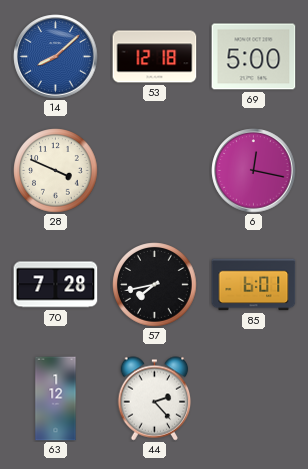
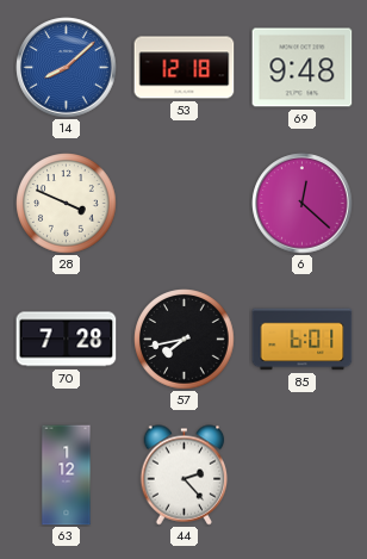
69: 5:00 -> 9:48 (303, 68)
6: 12:17 -> 12:22 (303, 204)
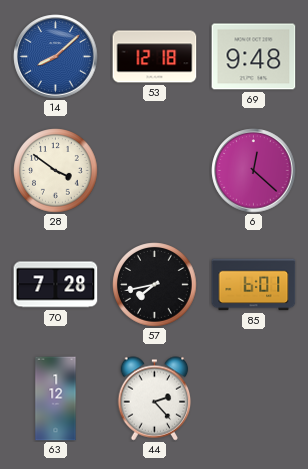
28: 3:49 -> 3:51 (56, 171)
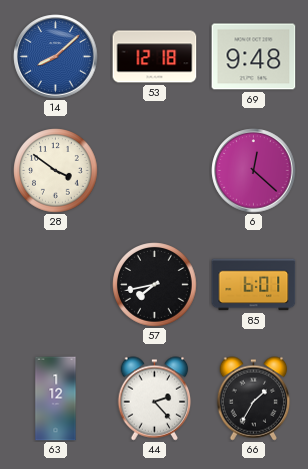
70: 7:28 -> none (56, 285)
66: none -> 1:35 (254, 399)
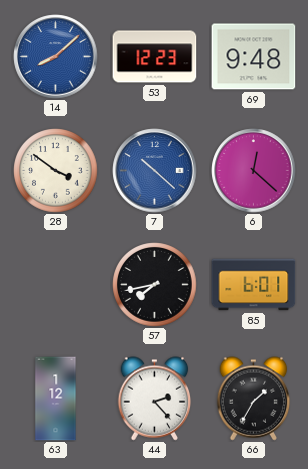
53: 12:18 -> 12:23 (155, 57)
7: none -> 10:22 (155, 171)
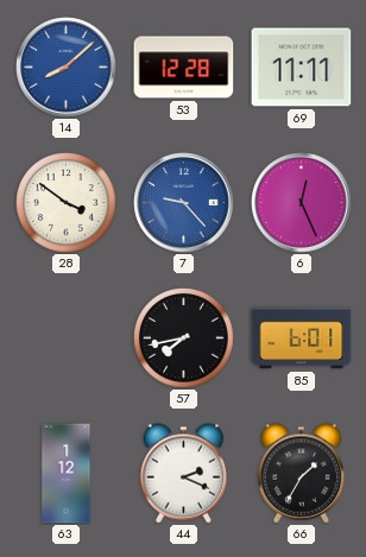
53: 12:23 -> 12:28 (184, 68)
69: 9:48 -> 11:11 (302, 68)
7: 10:22 -> 9:23 (184, 203)
6: 12:22 -> 12:26 (302, 203)
44: 2:23 -> 2:19 (184, 474)
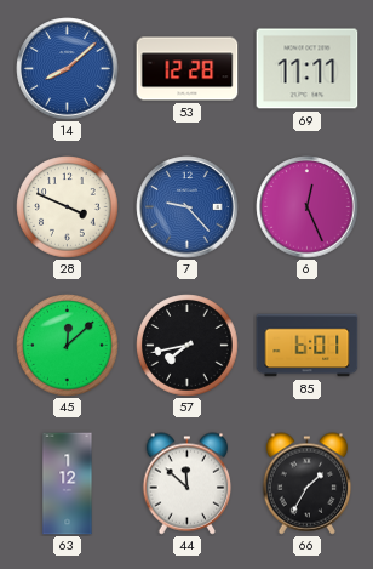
28: 3:51 -> 3:49 (68, 207)
45: none -> 12:08 (68, 346)
44: 2:19 -> 11:52 (188, 484)
